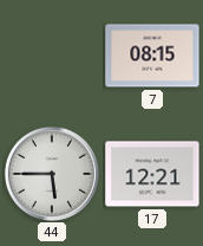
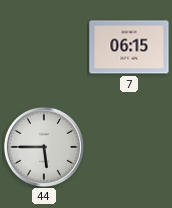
7: 08:15 -> 06:15 (129, 47)
17: 12:21 -> none (152, 174)
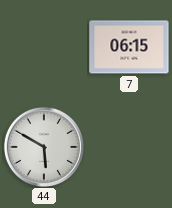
44: 5:45 -> 5:50 (44, 147)
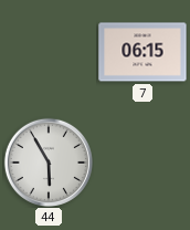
44: 5:50 -> 5:55 (49, 163)
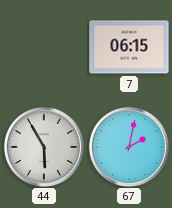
67: none -> 2:02 (129, 147)
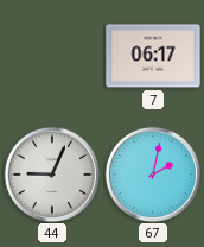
7: 06:15 -> 06:17 (153, 56)
44: 5:55 -> 9:04 (52, 175)
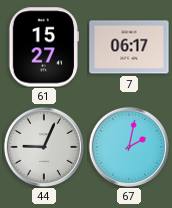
61: none -> 15:27 (43, 47)
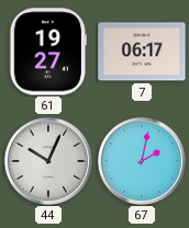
61: 15:27 -> 19:27 (47, 52)
44: 9:04 -> 10:04 (48, 161)
